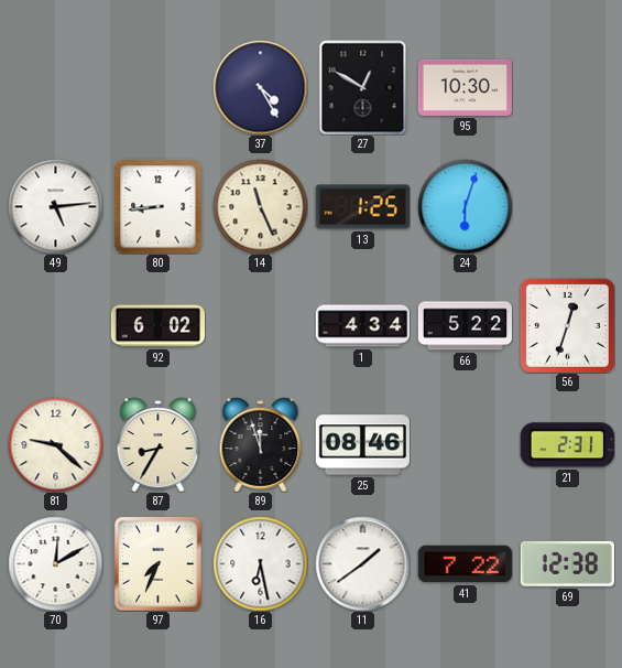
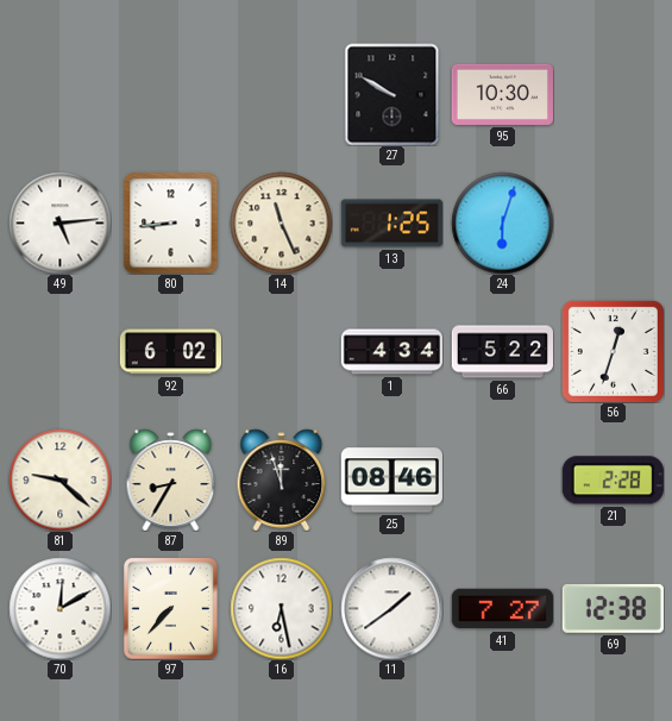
37: 4:25 -> none (260, 87)
27: 12:50 -> 9:50 (392, 94)
21: 2:31 -> 2:28 (613, 481)
97: 7:34 -> 7:37 (170, 608)
41: 7:22 -> 7:27 (502, 609)
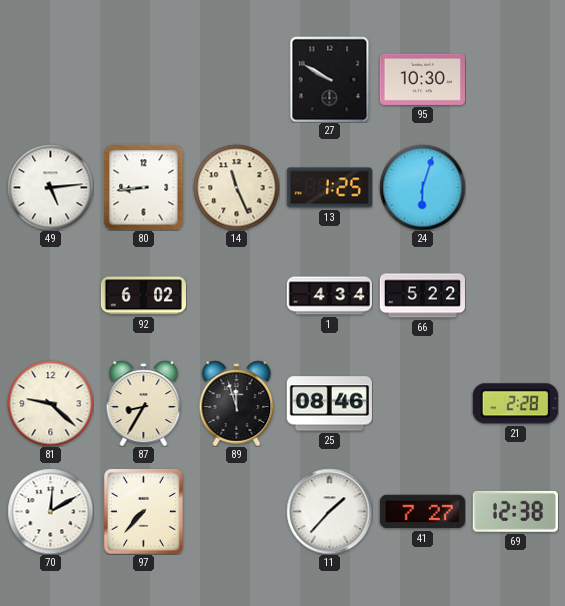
56: 12:33 -> none (613, 351)
16: 6:28 -> none (281, 608)
11: 1:39 -> 1:37 (329, 511)
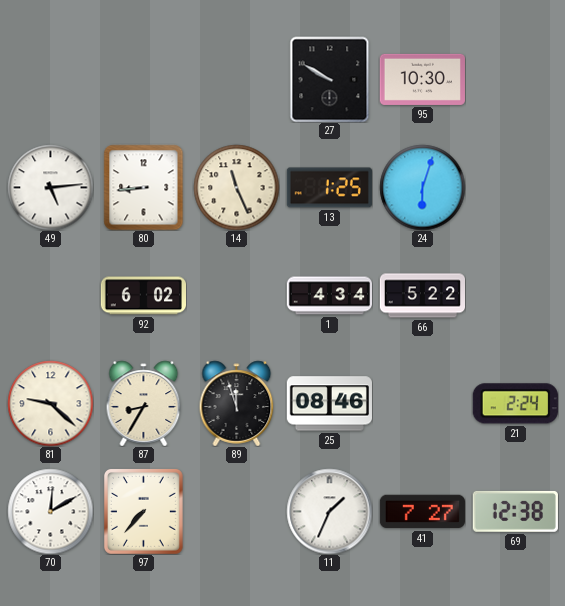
21: 2:28 -> 2:24 (515, 404)
11: 1:37 -> 1:34 (329, 511)
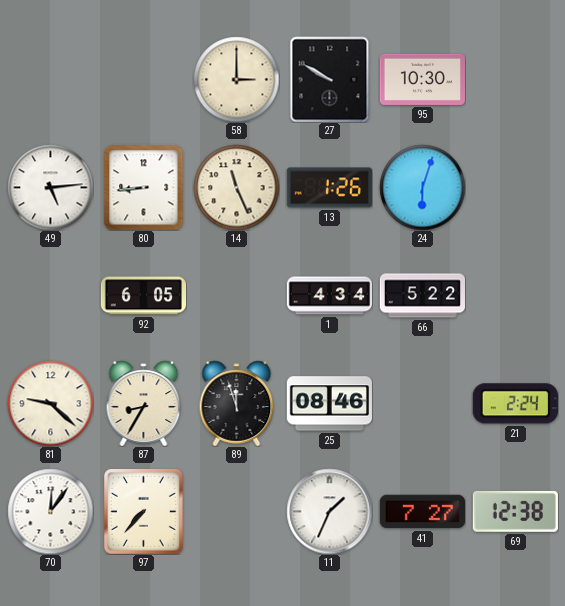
58: none -> 3:00 (236, 79)
13: 1:25 -> 1:26 (329, 188)
92: 6:02 -> 6:05 (143, 296)
70: 12:10 -> 12:06 (50, 511)
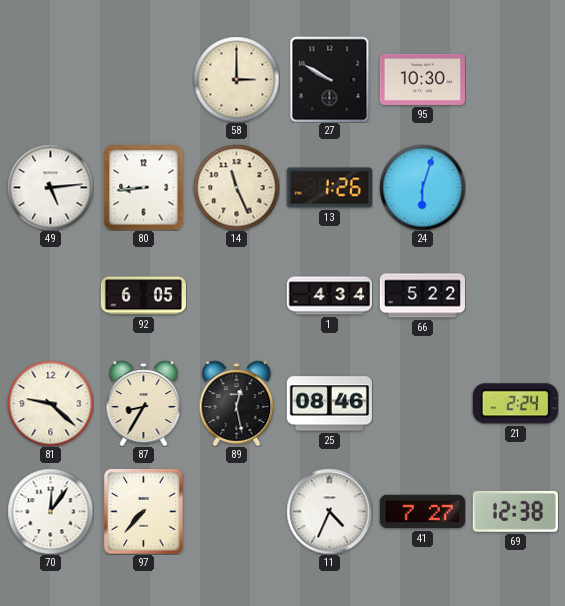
89: 11:57 -> 12:28 (237, 403)
11: 1:34 -> 4:34 (329, 511)
